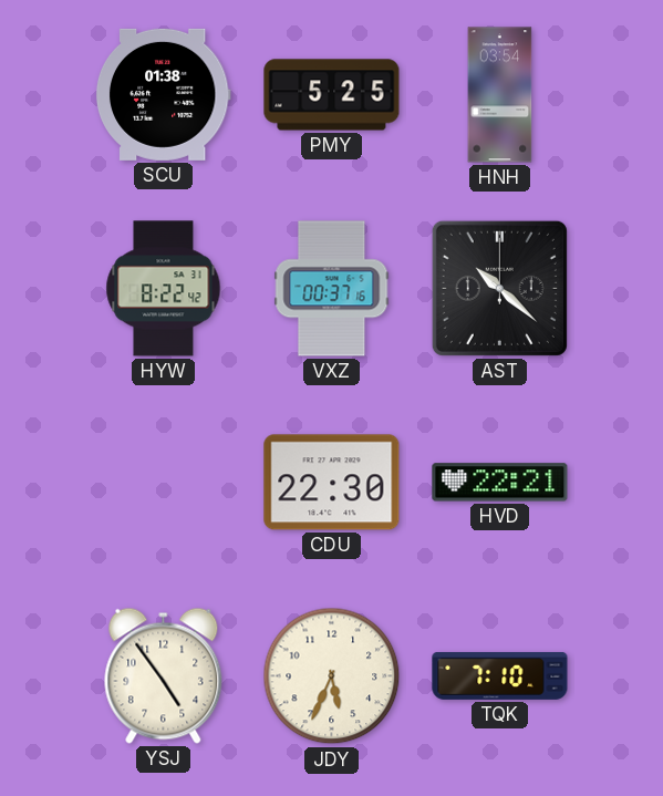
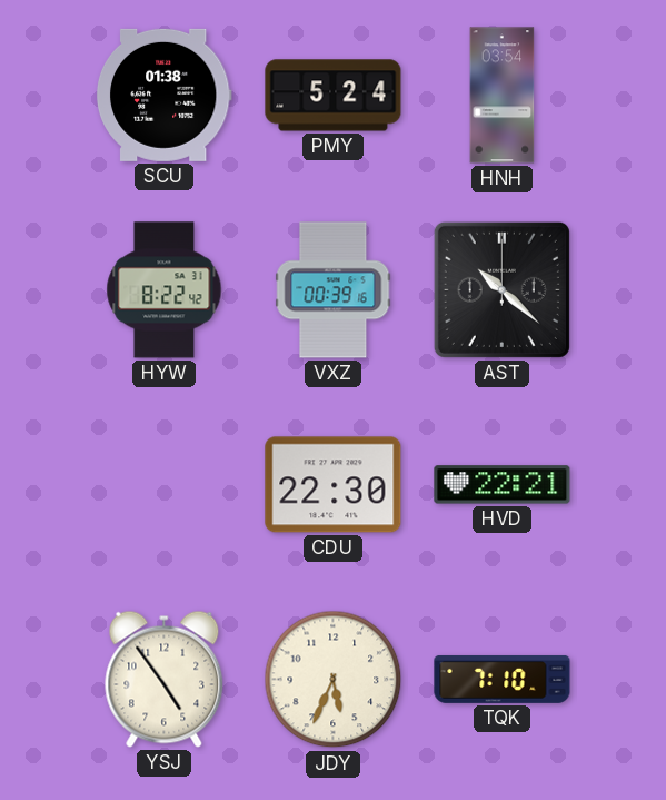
PMY: 5:25 -> 5:24 (334, 96)
VXZ: 00:37 -> 00:39 (334, 290)
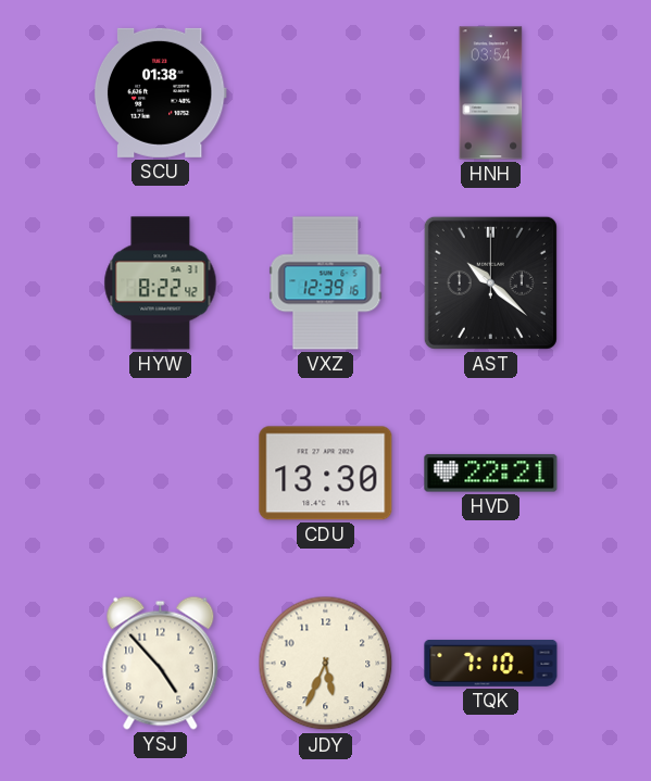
PMY: 5:24 -> none (334, 96)
VXZ: 00:39 -> 12:39 (326, 284)
CDU: 22:30 -> 13:30 (326, 474)
YSJ: 4:54 -> 4:53 (161, 663)
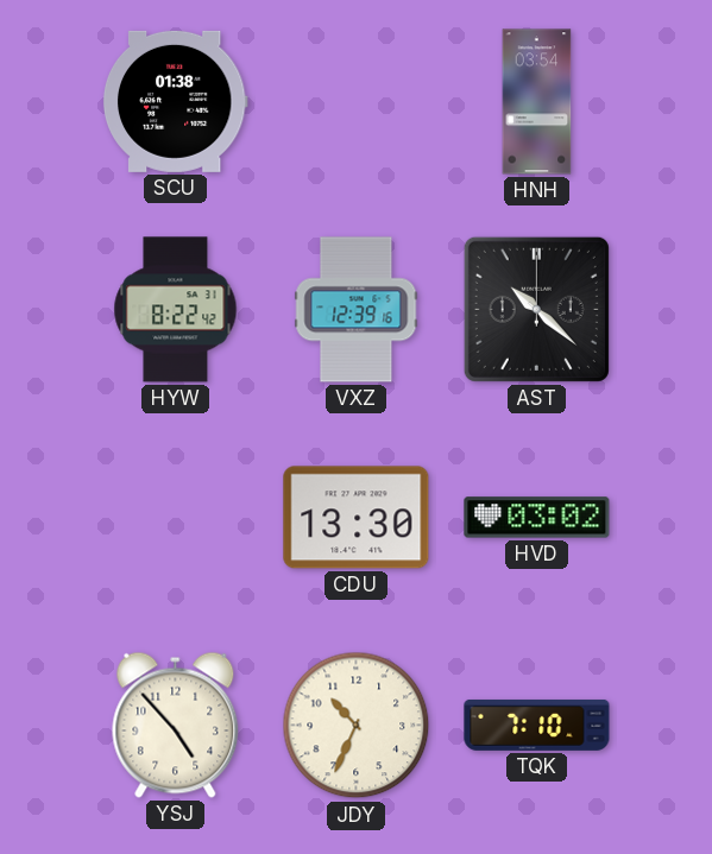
HVD: 22:21 -> 03:02 (537, 518)
JDY: 5:34 -> 10:34 (357, 726)
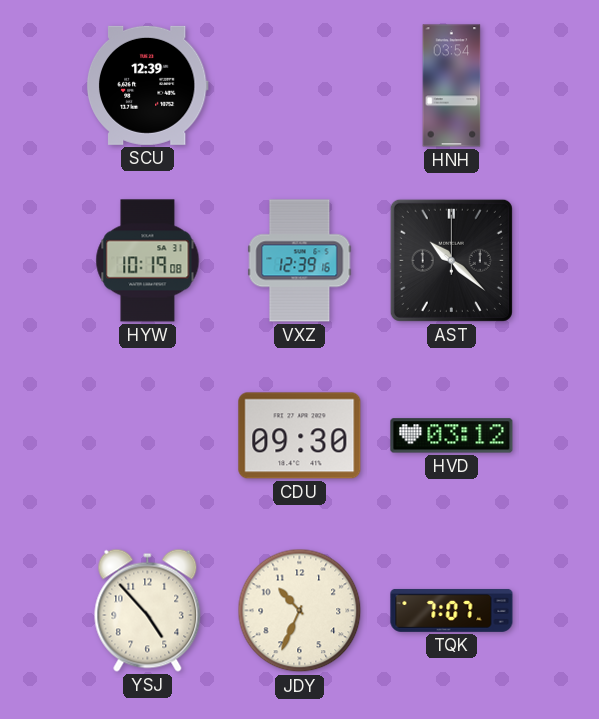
SCU: 01:38 -> 12:39 (147, 85)
HYW: 8:22 -> 10:19 (148, 261)
CDU: 13:30 -> 09:30 (300, 436)
HVD: 03:02 -> 03:12 (452, 436)
TQK: 7:10 -> 7:07 (452, 610)
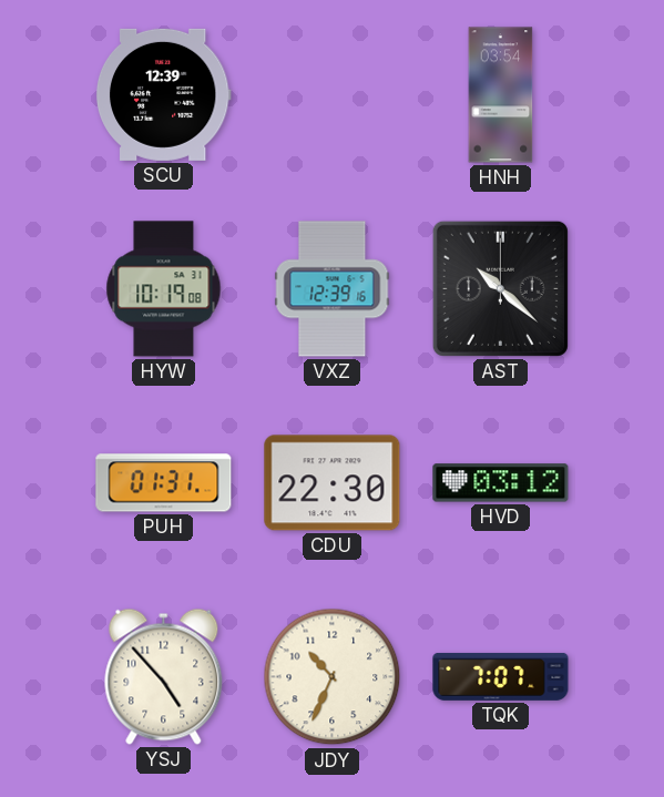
PUH: none -> 01:31 (164, 483)
CDU: 09:30 -> 22:30 (333, 483)
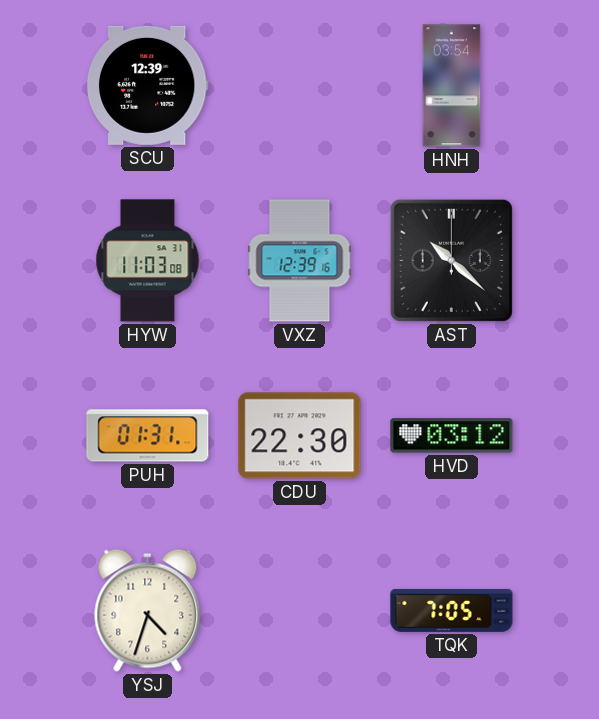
HYW: 10:19 -> 11:03 (148, 261)
YSJ: 4:53 -> 4:33 (148, 610)
JDY: 10:34 -> none (333, 677)
TQK: 7:07 -> 7:05 (452, 610)
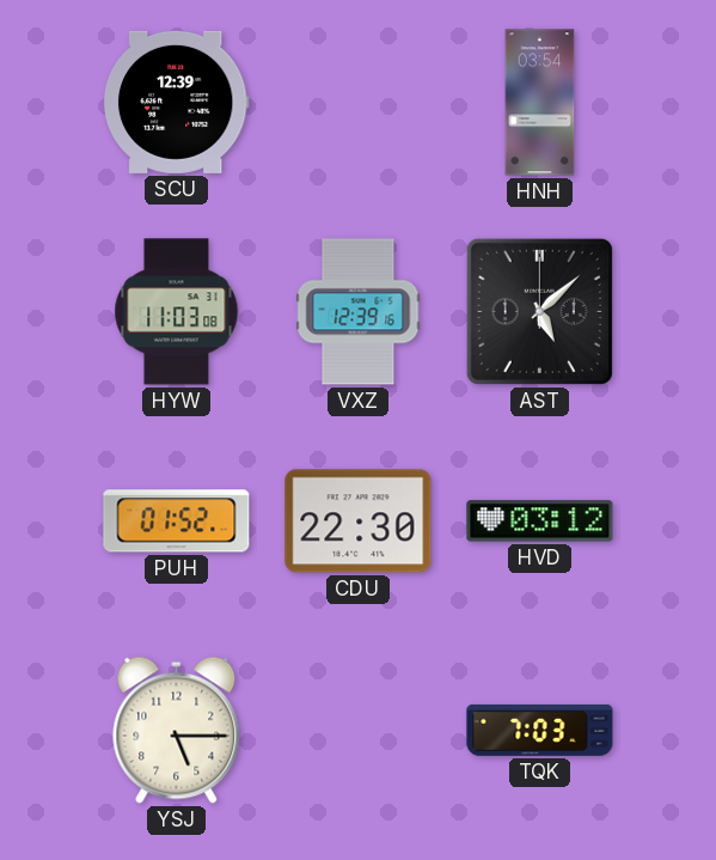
AST: 10:22 -> 5:08 (539, 311)
PUH: 01:31 -> 01:52 (177, 522)
YSJ: 4:33 -> 5:15 (177, 730)
TQK: 7:05 -> 7:03 (540, 730)
